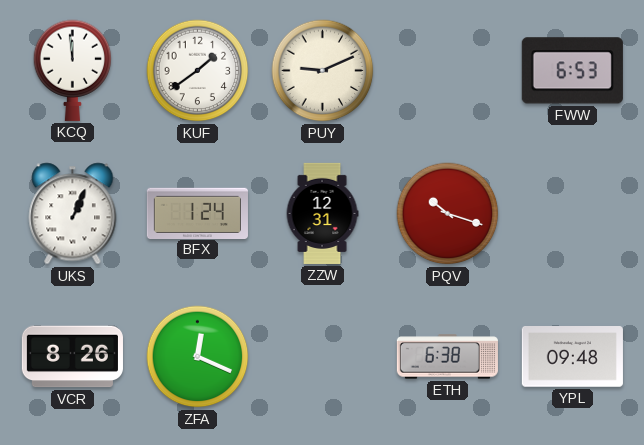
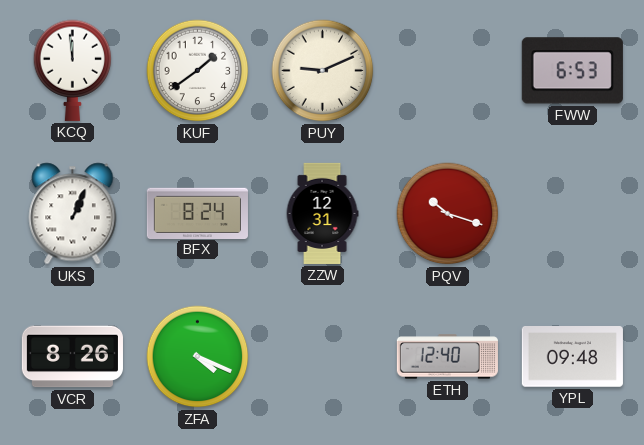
BFX: 1:24 -> 8:24 (197, 213)
ZFA: 12:19 -> 4:19 (198, 357)
ETH: 6:38 -> 12:40 (447, 357)
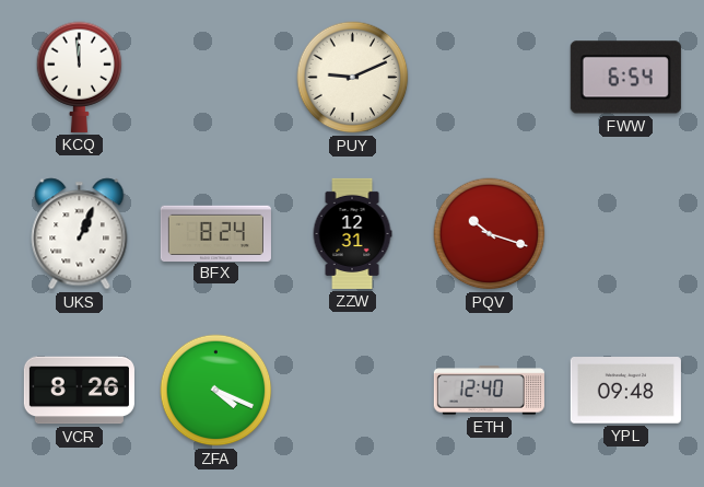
KUF: 1:39 -> none (198, 71)
FWW: 6:53 -> 6:54 (625, 78)
